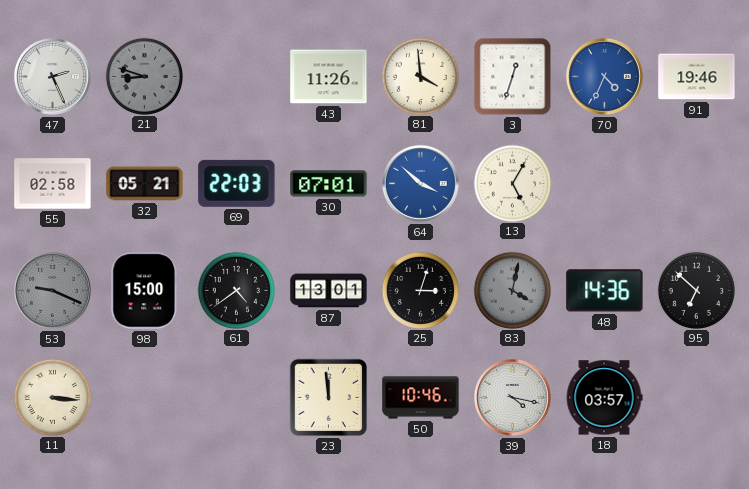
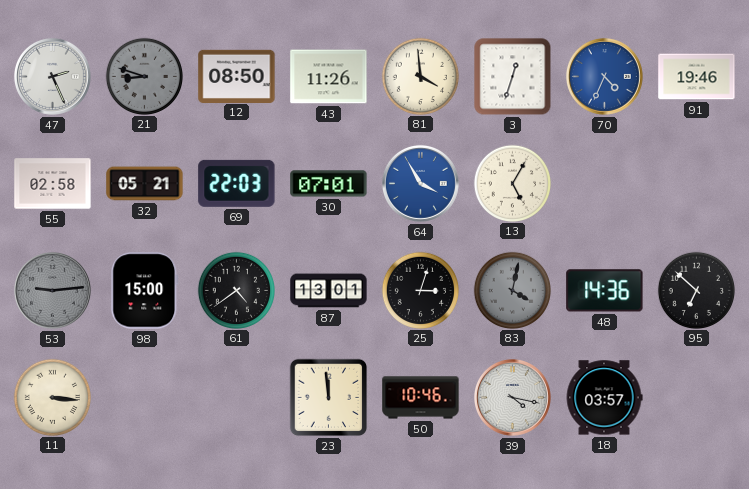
12: none -> 08:50 (237, 76)
64: 3:52 -> 3:55 (420, 183)
53: 9:19 -> 9:14 (52, 290)
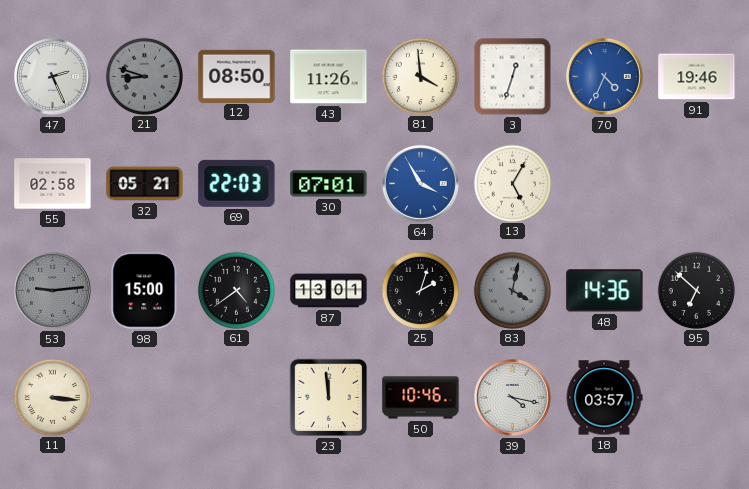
25: 3:03 -> 2:03 (420, 290)
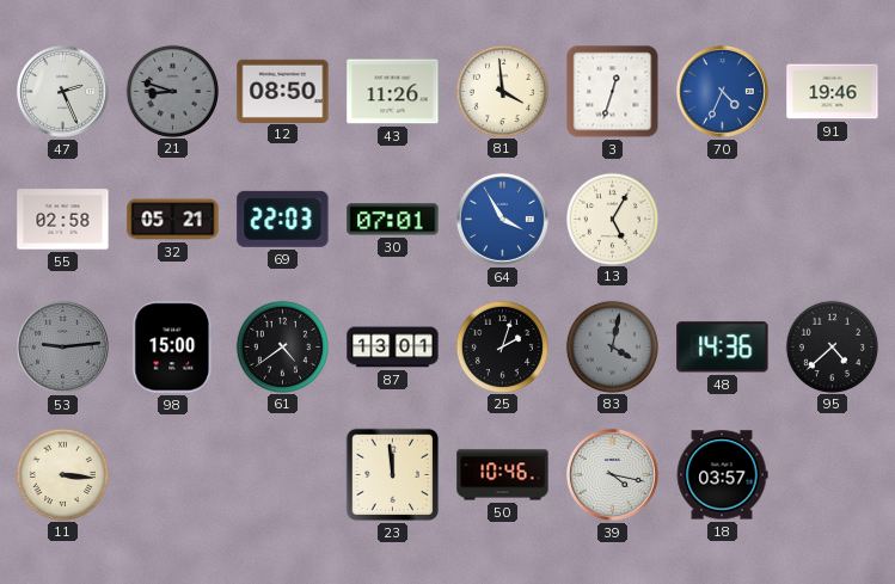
95: 6:52 -> 4:38 (832, 346)
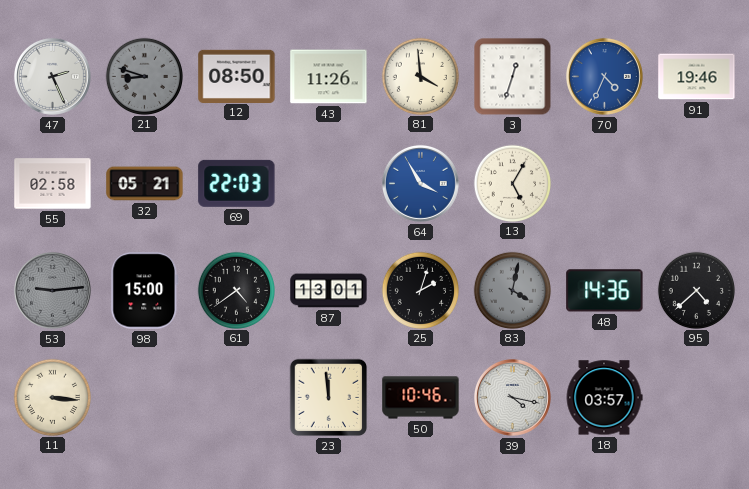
30: 07:01 -> none (393, 220)
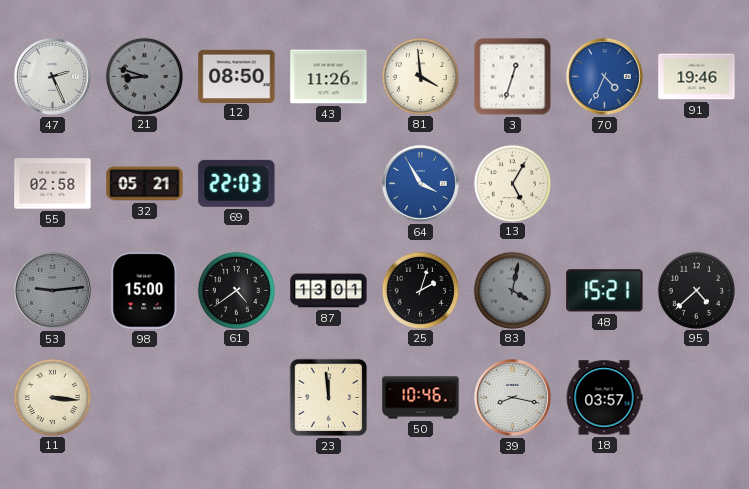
48: 14:36 -> 15:21 (605, 291)
39: 4:17 -> 8:17 (512, 397)
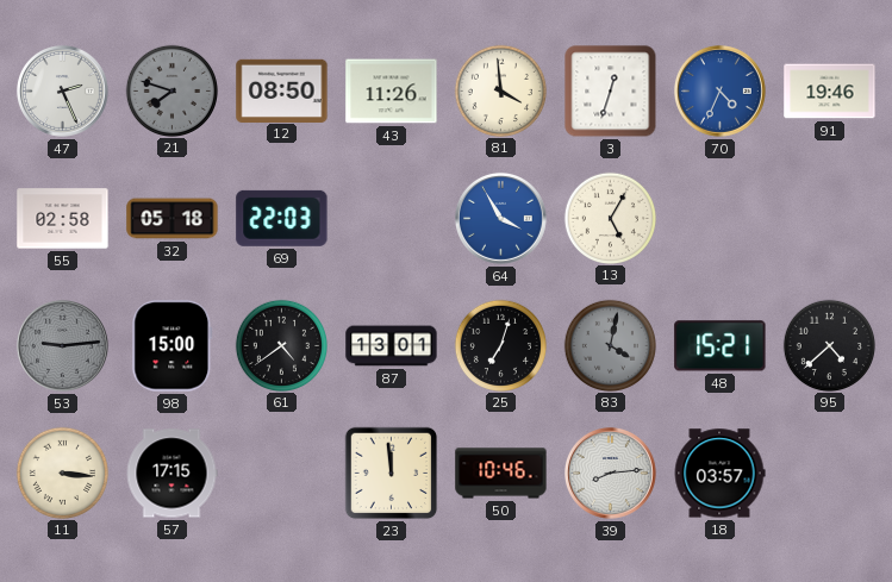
21: 8:48 -> 7:48 (171, 90)
32: 05:21 -> 05:18 (173, 219)
25: 2:03 -> 7:03 (500, 345)
57: none -> 17:15 (171, 474)
39: 8:17 -> 8:14 (610, 473)
